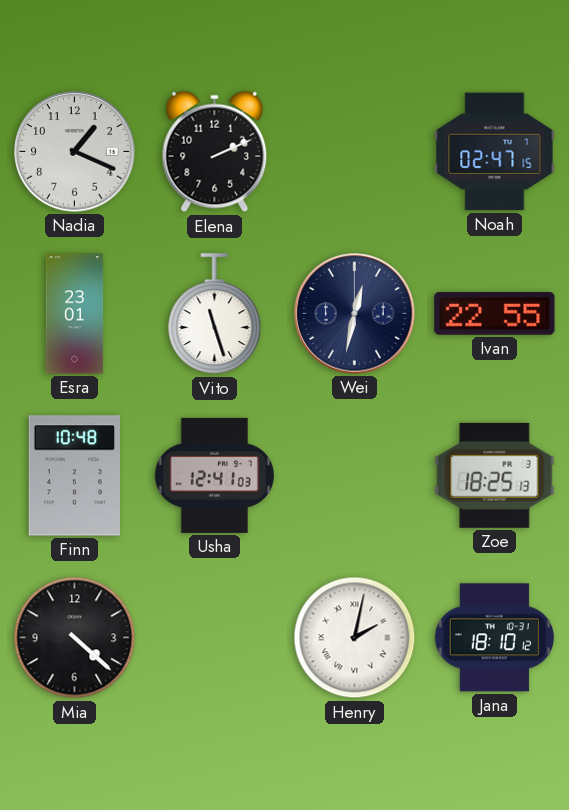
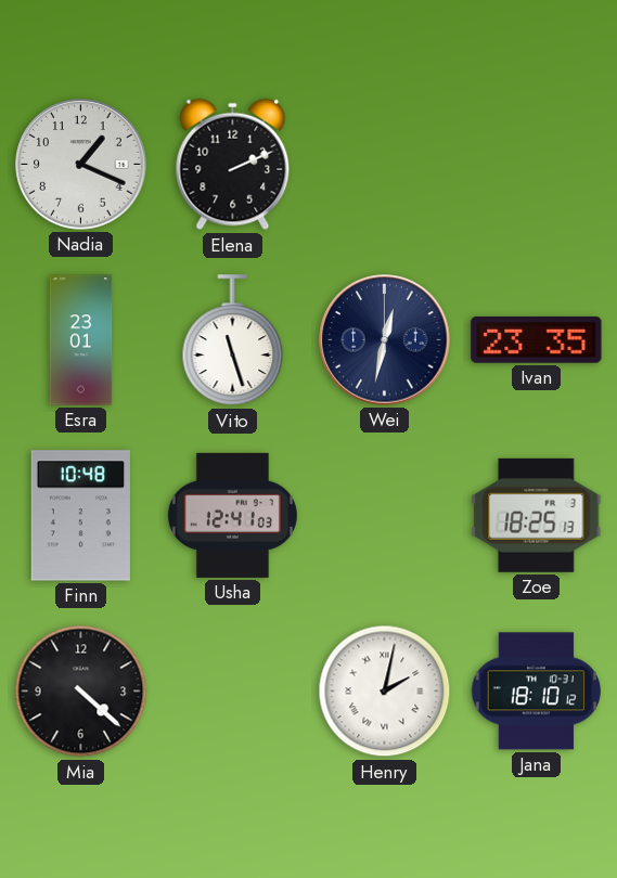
Noah: 02:47 -> none (495, 152)
Ivan: 22:55 -> 23:35 (537, 339)
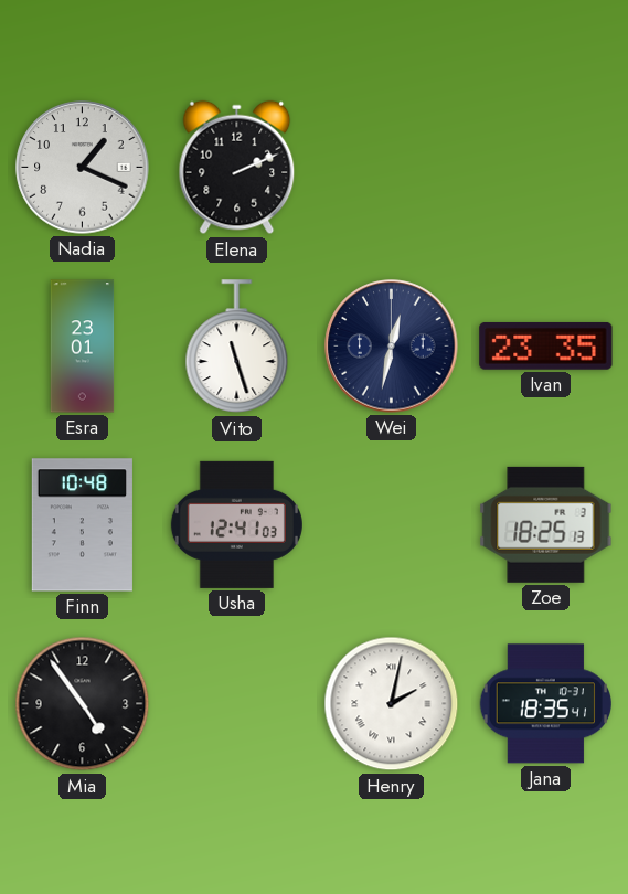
Mia: 4:22 -> 4:54 (83, 704)
Jana: 18:10 -> 18:35 (545, 704)
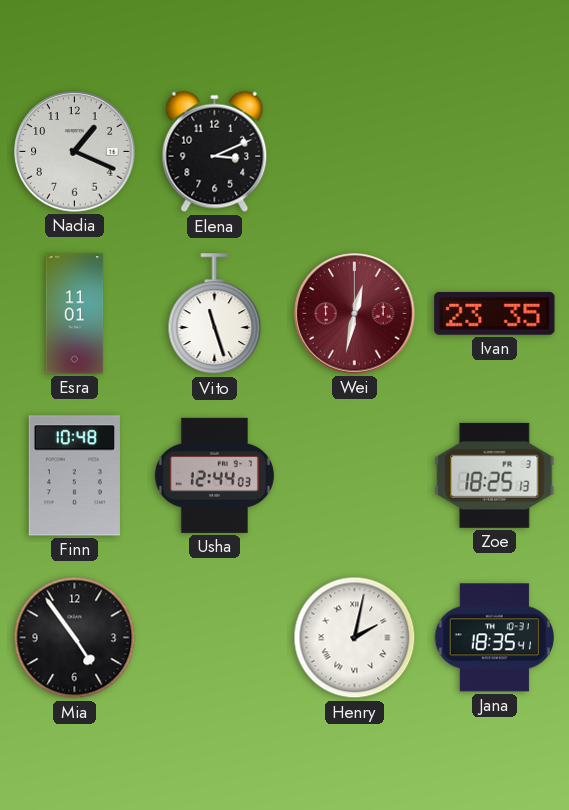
Elena: 2:11 -> 3:11 (215, 152)
Esra: 23:01 -> 11:01 (75, 314)
Wei dial: navy -> burgundy (355, 314)
Usha: 12:41 -> 12:44 (214, 475)
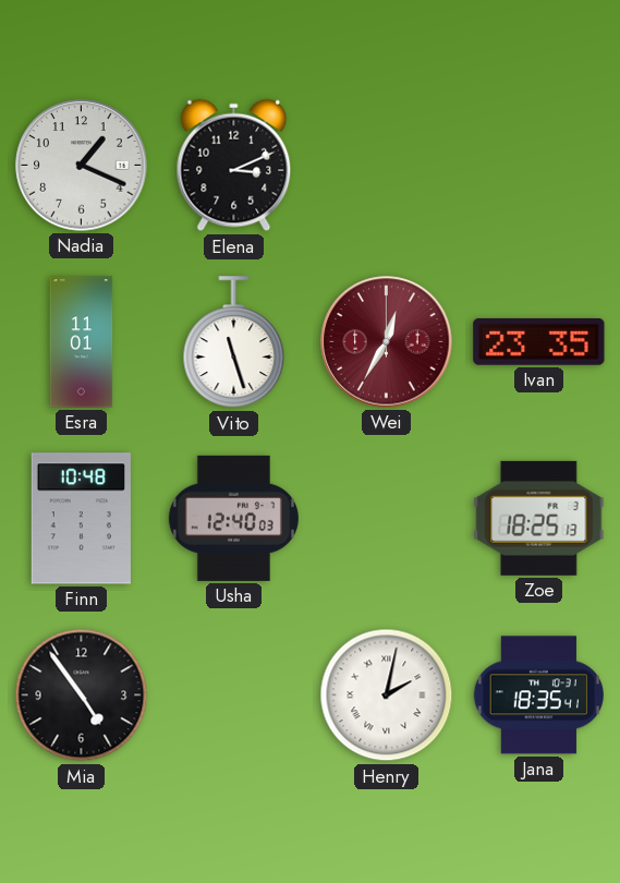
Wei: 12:32 -> 12:35 (387, 342)
Usha: 12:44 -> 12:40 (233, 518)
